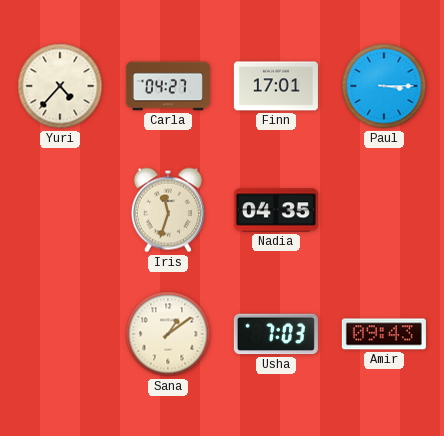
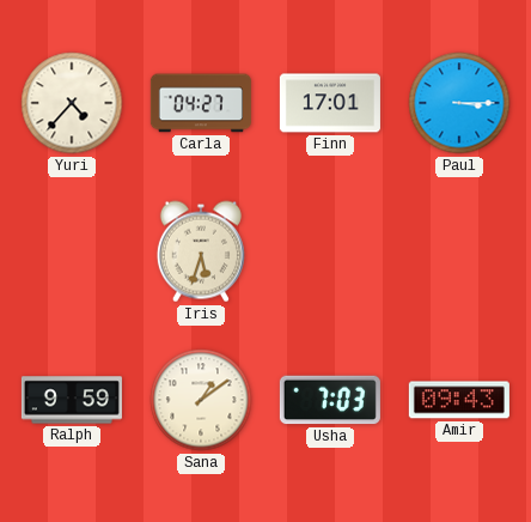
Iris: 11:33 -> 5:33 (201, 251)
Nadia: 04:35 -> none (276, 210)
Ralph: none -> 9:59 (72, 400)
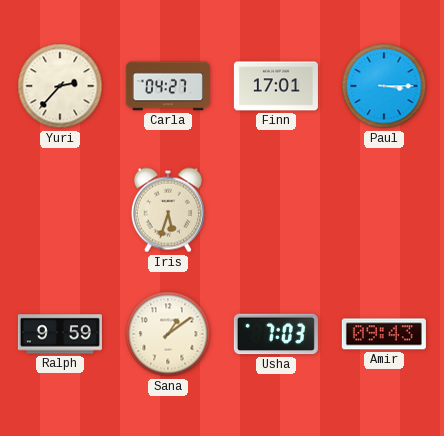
Yuri: 4:37 -> 2:37 (60, 86)
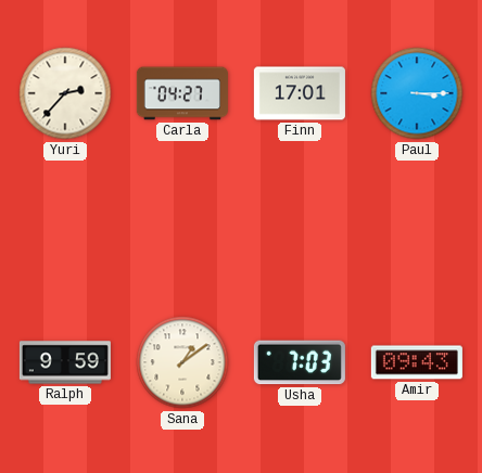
Iris: 5:33 -> none (168, 210)
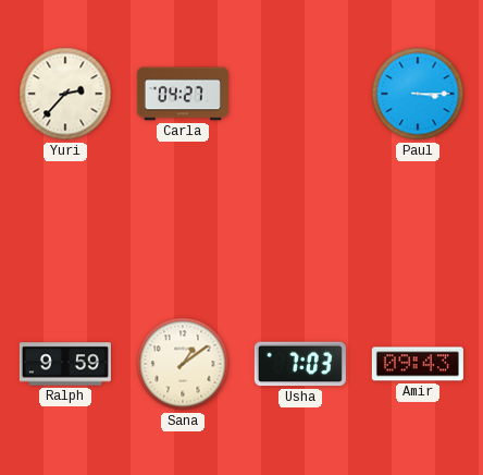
Finn: 17:01 -> none (300, 93)
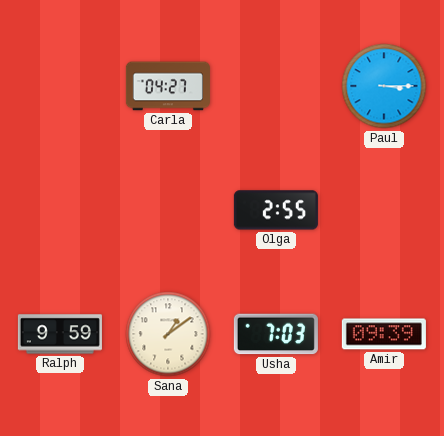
Yuri: 2:37 -> none (65, 94)
Olga: none -> 2:55 (276, 210)
Amir: 09:43 -> 09:39 (384, 334)
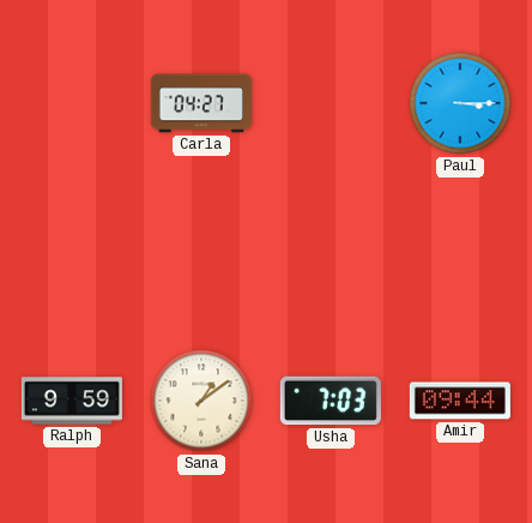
Olga: 2:55 -> none (276, 210)
Amir: 09:39 -> 09:44 (460, 401)
